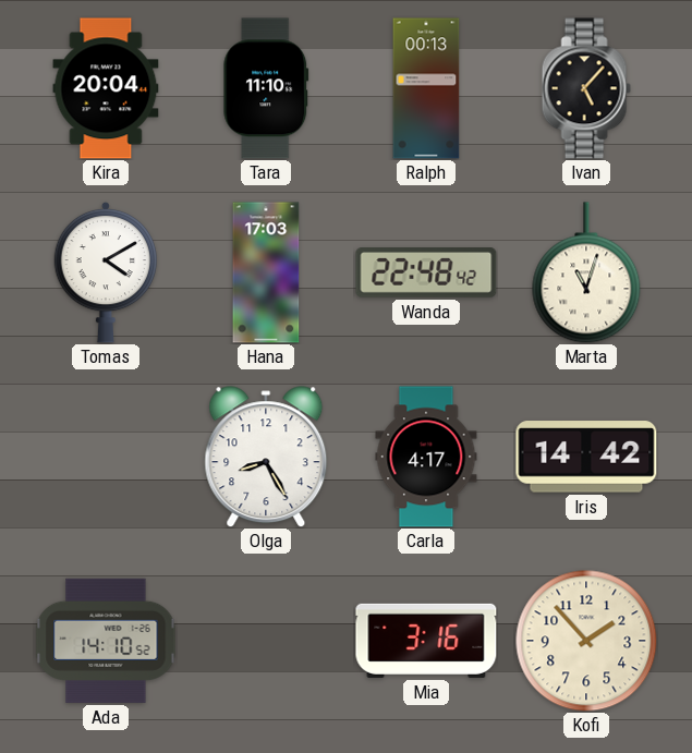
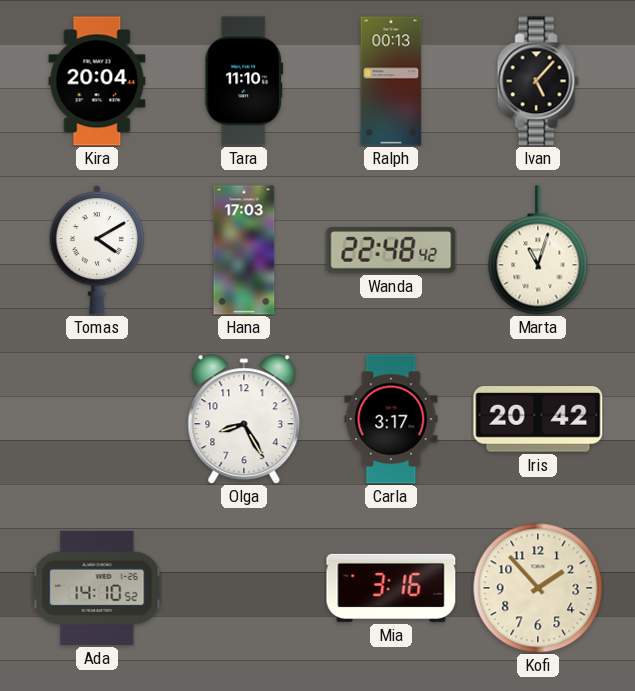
Carla: 4:17 -> 3:17 (391, 419)
Iris: 14:42 -> 20:42 (538, 419)
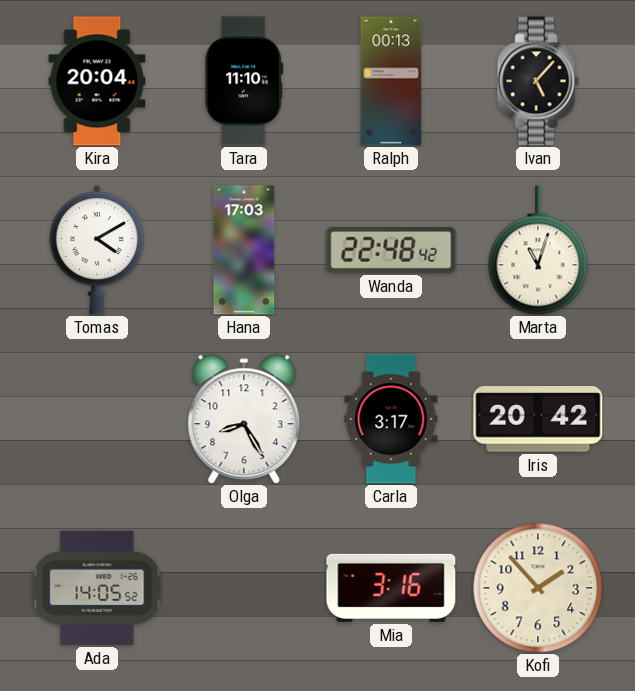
Ada: 14:10 -> 14:05 (97, 588)
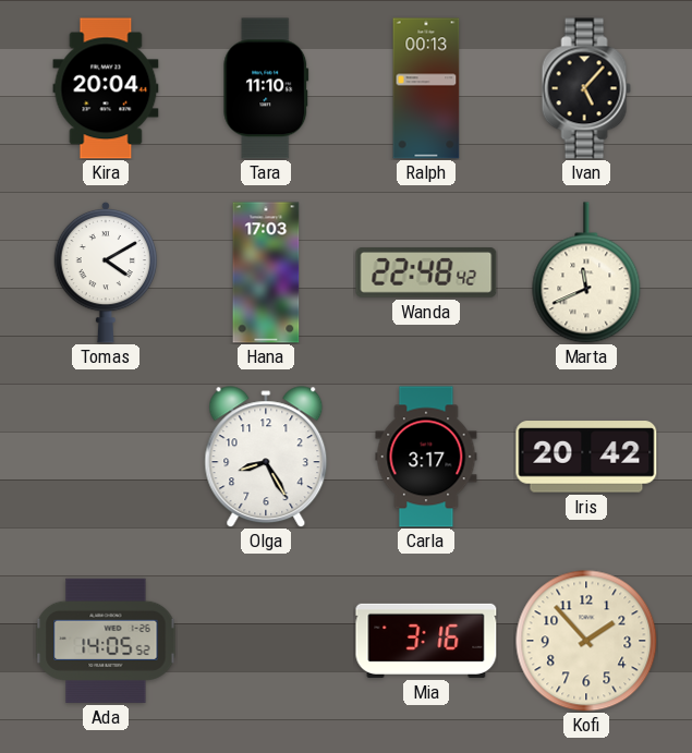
Marta: 11:03 -> 11:41 (586, 272)
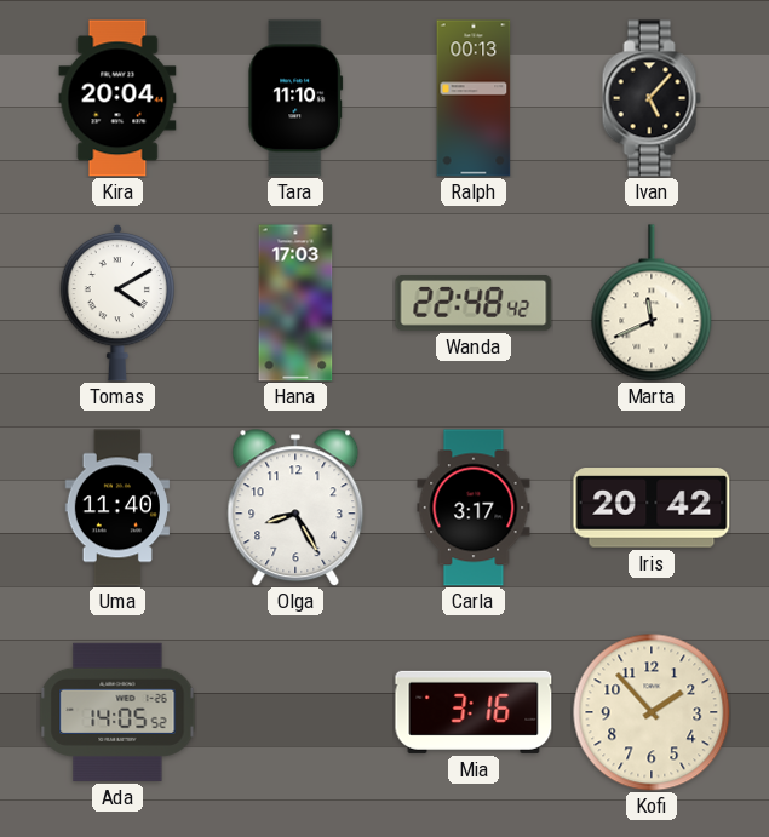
Uma: none -> 11:40 (116, 508)
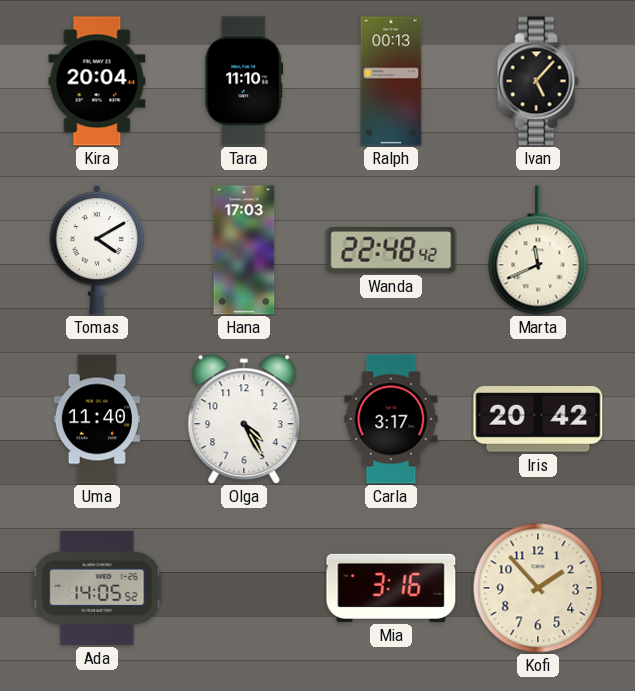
Olga: 8:25 -> 4:25 (244, 419)
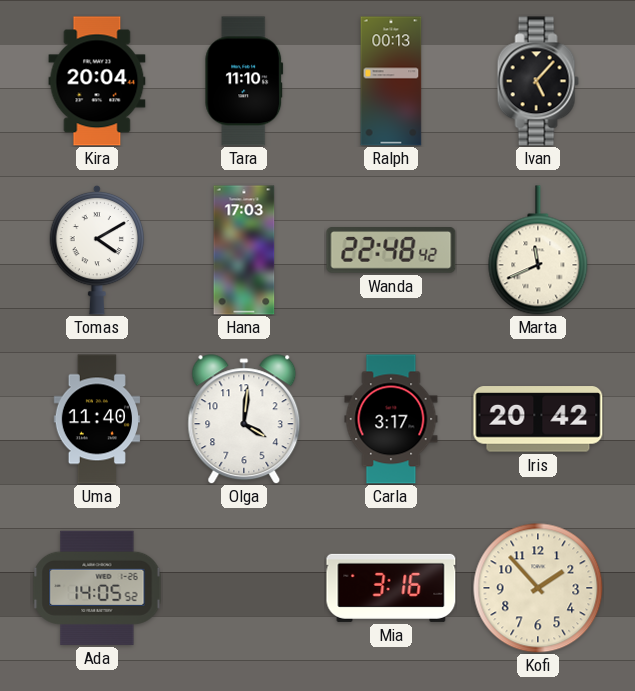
Olga: 4:25 -> 4:01 (244, 419)
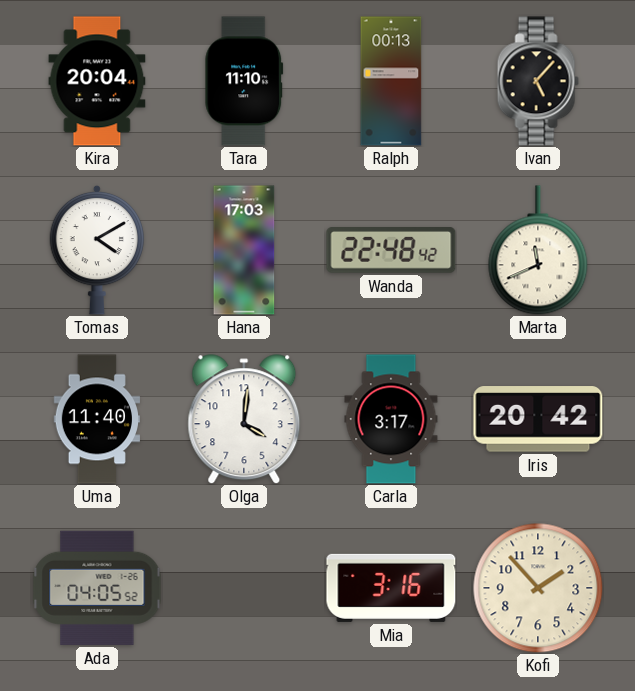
Ada: 14:05 -> 04:05 (97, 588)
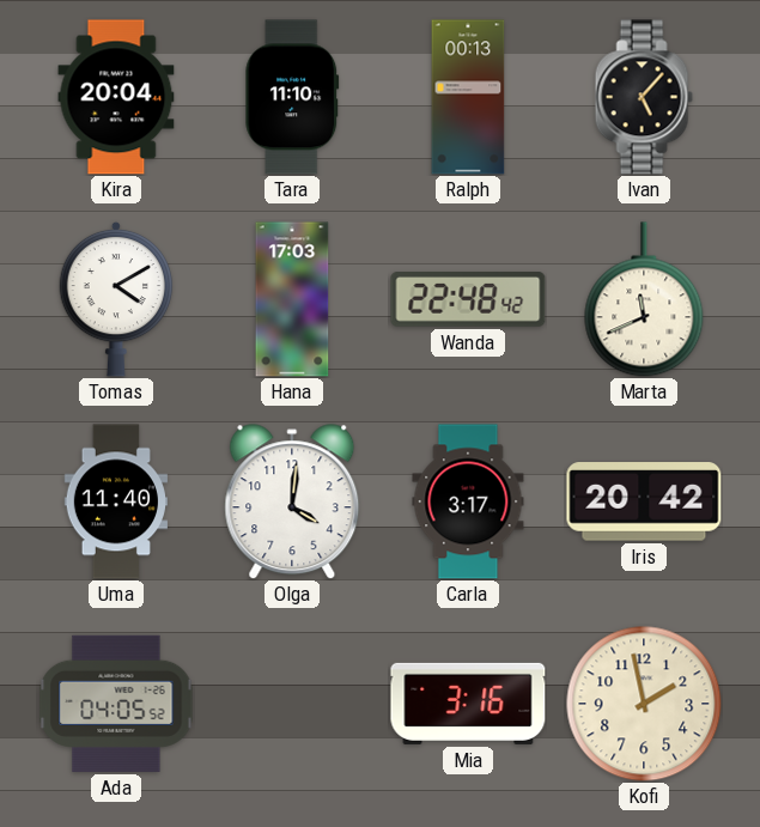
Kofi: 1:53 -> 1:58 (644, 704)
